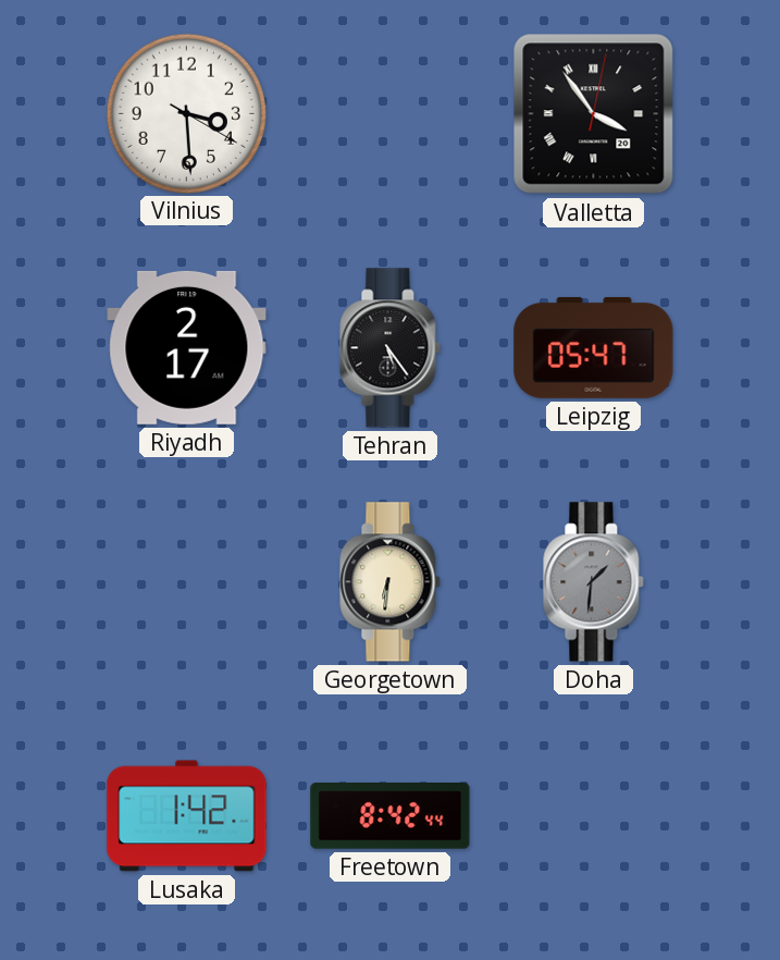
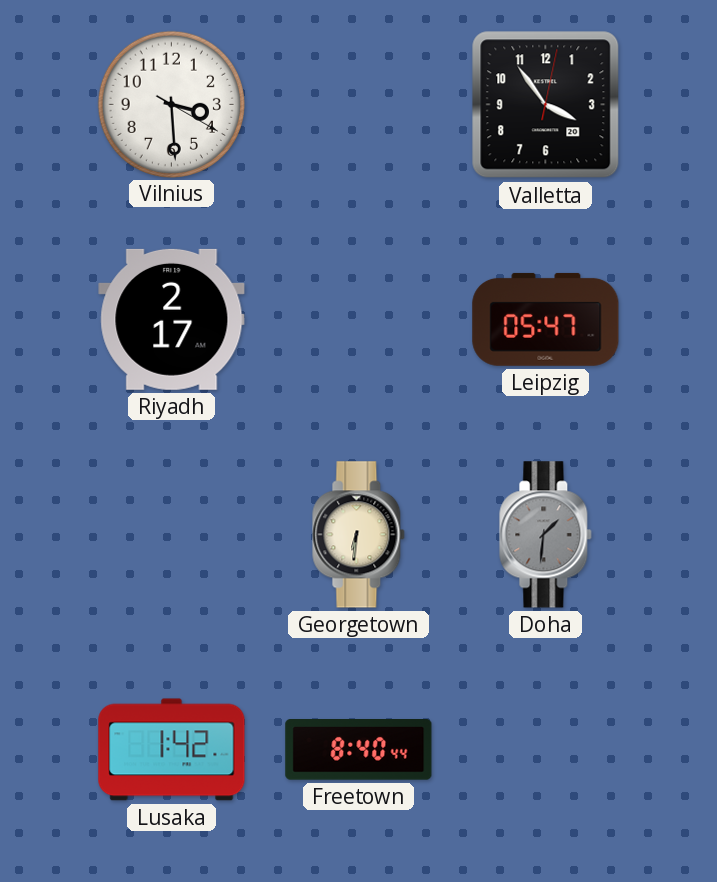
Valletta numerals: Roman -> Arabic (546, 105)
Tehran: 5:24 -> none (391, 348)
Freetown: 8:42 -> 8:40 (359, 750)
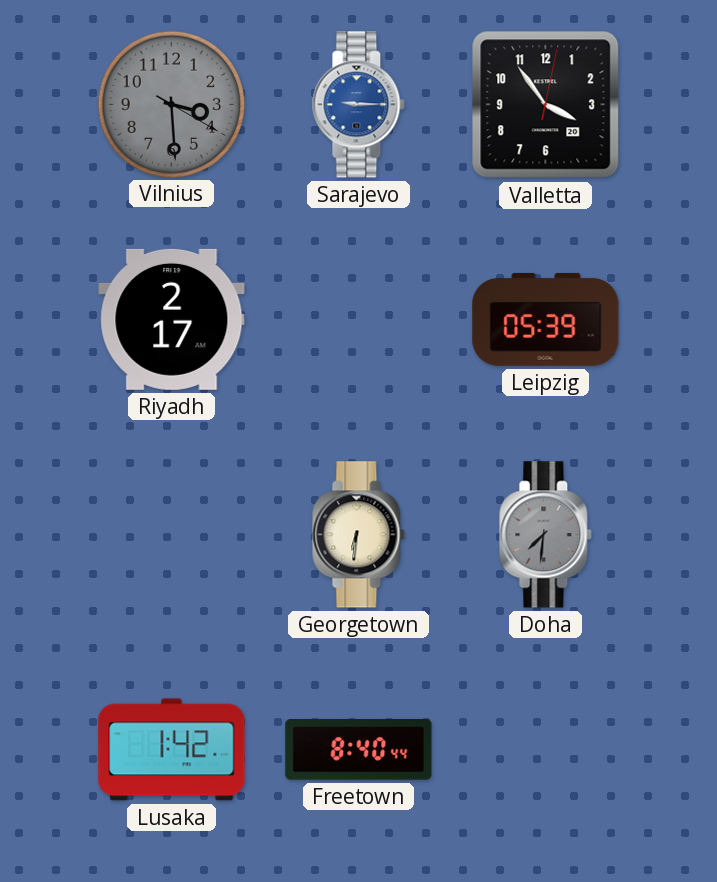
Vilnius dial: white -> grey (171, 104)
Sarajevo: none -> 9:15 (359, 105)
Leipzig: 05:47 -> 05:39 (546, 319)
Doha: 1:31 -> 7:31 (546, 535)
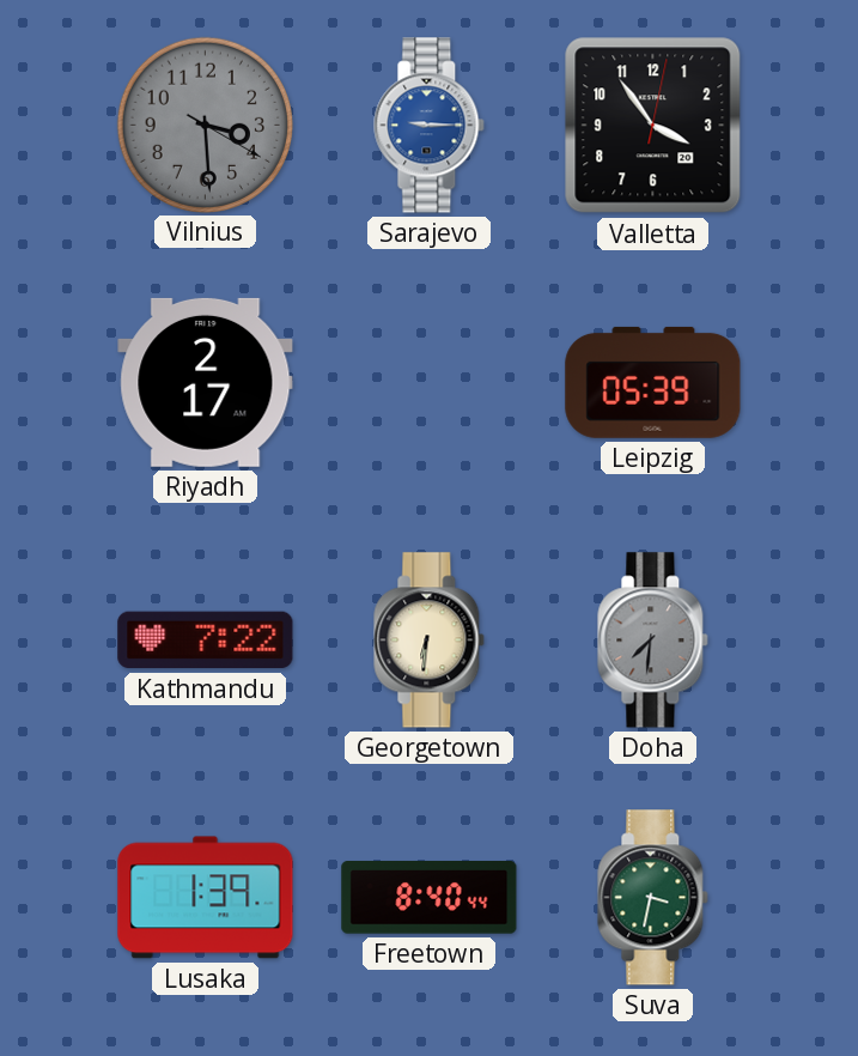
Kathmandu: none -> 7:22 (206, 641)
Lusaka: 1:42 -> 1:39 (206, 898)
Suva: none -> 3:32 (653, 898)
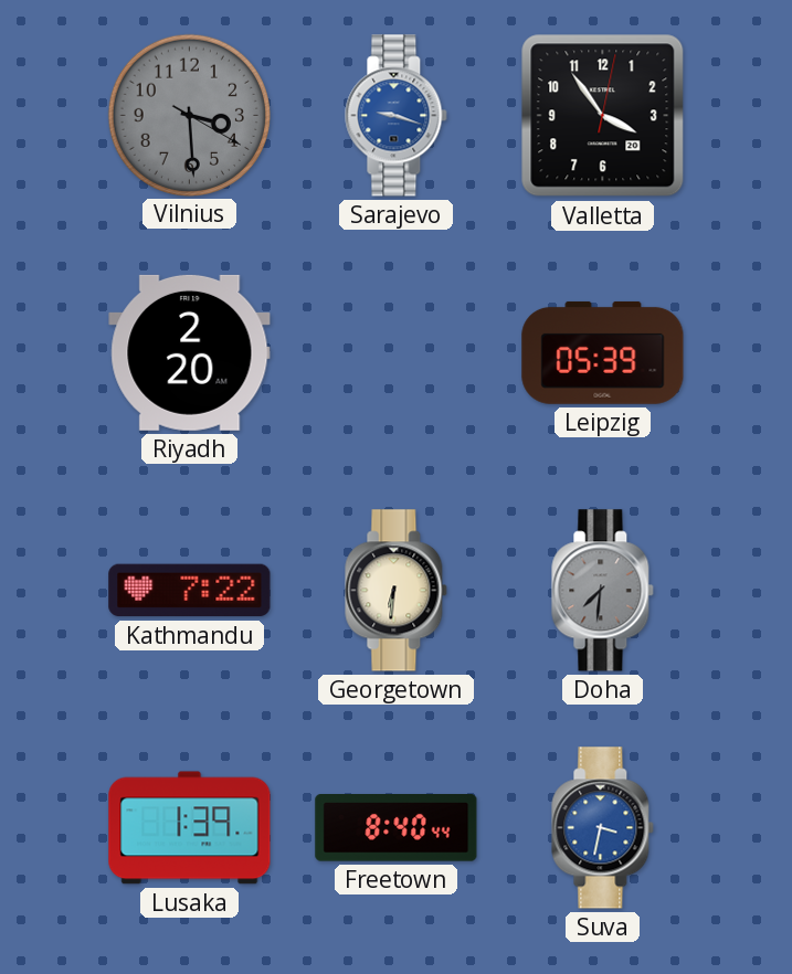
Sarajevo: 9:15 -> 9:18 (397, 116)
Riyadh: 2:17 -> 2:20 (190, 352)
Suva dial: green -> blue (603, 828)
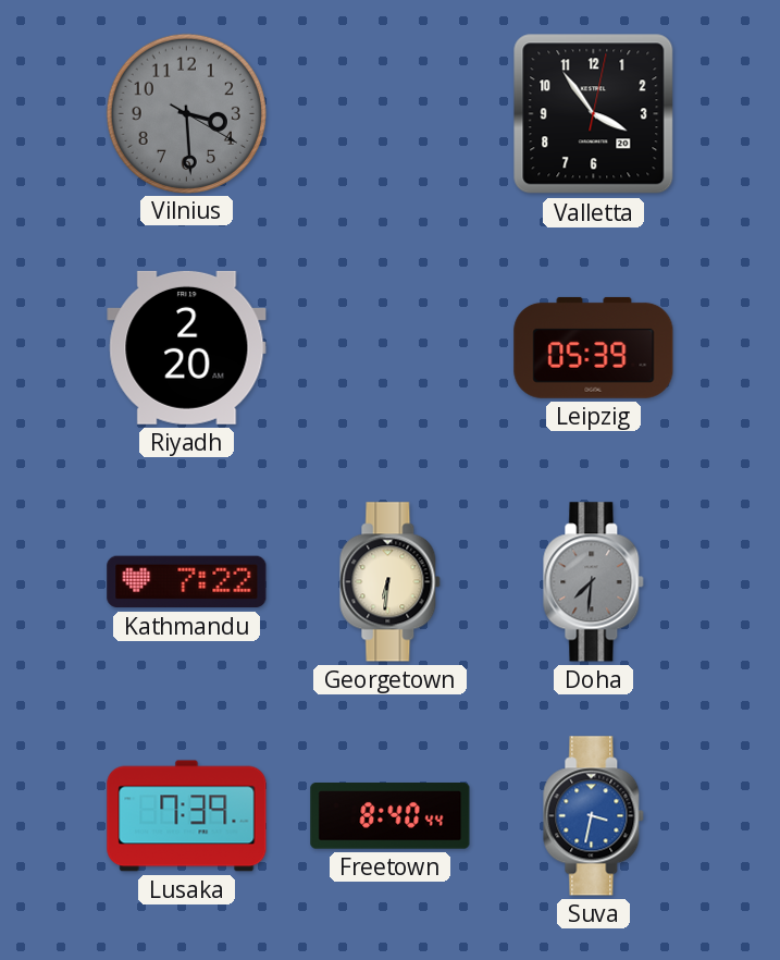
Sarajevo: 9:18 -> none (397, 116)
Lusaka: 1:39 -> 7:39 (187, 816)
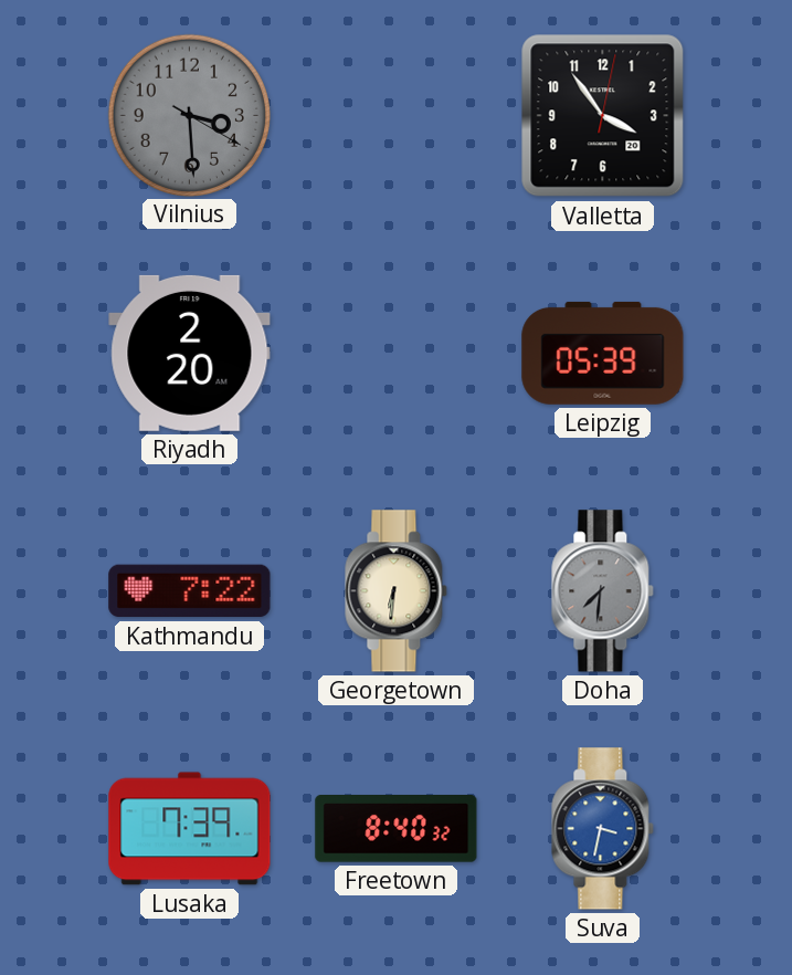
Freetown: 8:40:44 -> 8:40:32 (397, 829)
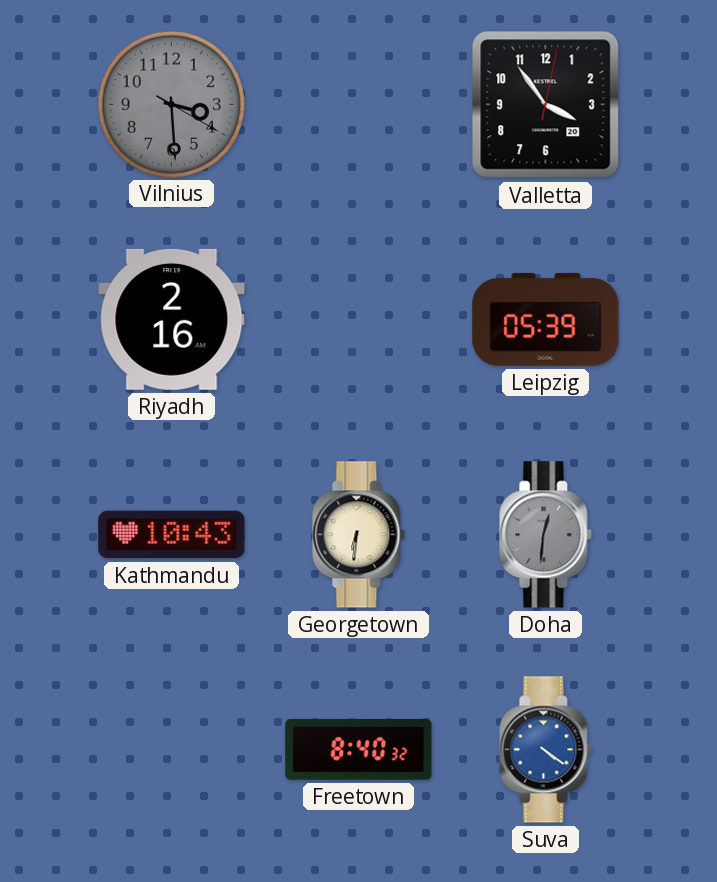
Riyadh: 2:20 -> 2:16 (172, 319)
Kathmandu: 7:22 -> 10:43 (172, 535)
Doha: 7:31 -> 12:31 (546, 535)
Lusaka: 7:39 -> none (190, 829)
Suva: 3:32 -> 4:21 (546, 750)
